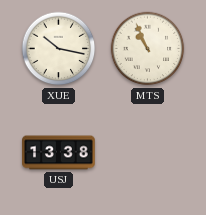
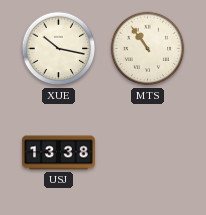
MTS: 10:56 -> 10:54 (148, 49)
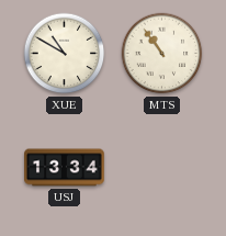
XUE: 10:17 -> 10:50 (65, 54)
USJ: 13:38 -> 13:34 (65, 168)
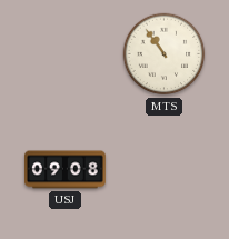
XUE: 10:50 -> none (65, 54)
USJ: 13:34 -> 09:08 (66, 170)
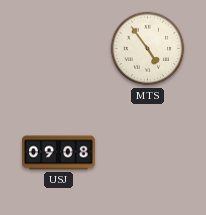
MTS: 10:54 -> 4:54 (148, 49)
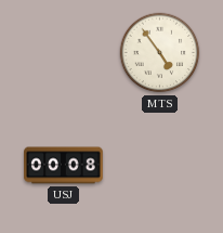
USJ: 09:08 -> 00:08 (64, 166)
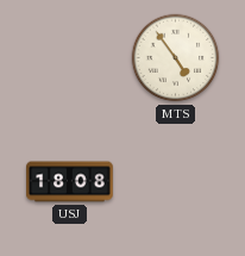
USJ: 00:08 -> 18:08 (70, 182)
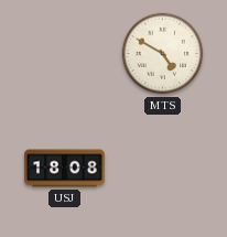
MTS: 4:54 -> 4:50 (163, 54)
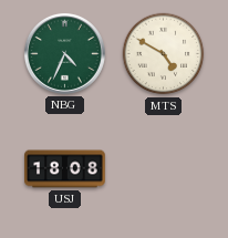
NBG: none -> 4:34 (64, 53)
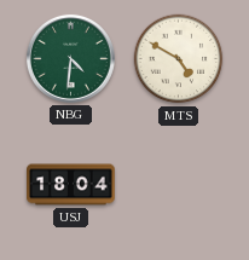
NBG: 4:34 -> 4:31 (70, 58)
USJ: 18:08 -> 18:04 (71, 185)
